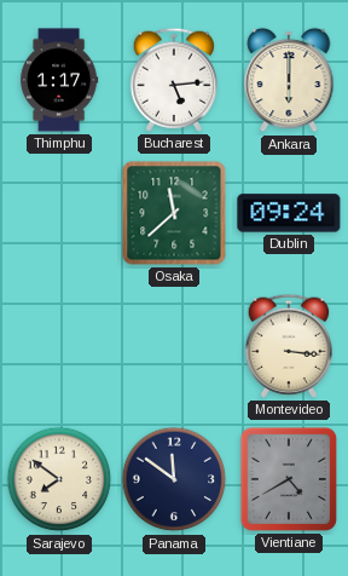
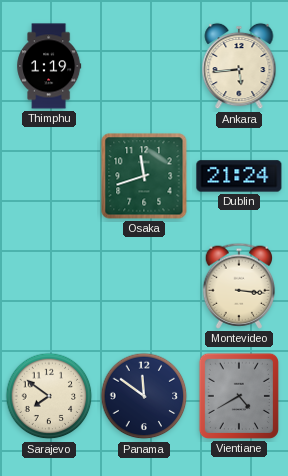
Thimphu: 1:17 -> 1:19 (49, 66)
Bucharest: 5:14 -> none (173, 80)
Ankara: 6:00 -> 5:44 (239, 66)
Osaka: 11:38 -> 11:42 (144, 176)
Dublin: 09:24 -> 21:24 (239, 176)
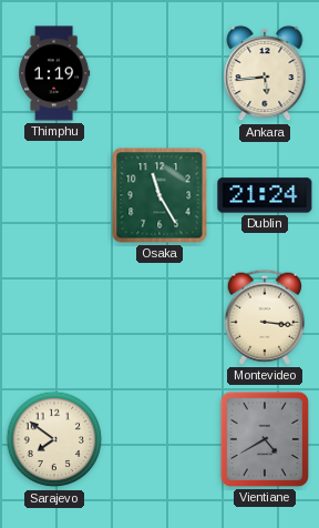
Osaka: 11:42 -> 11:25 (159, 195)
Panama: 11:51 -> none (144, 396)
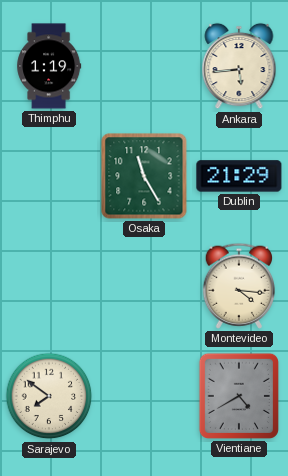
Dublin: 21:24 -> 21:29 (239, 176)
Montevideo: 3:16 -> 4:16 (238, 286)
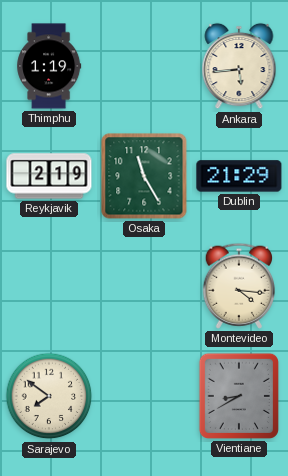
Reykjavik: none -> 2:19 (49, 176)
Vientiane: 4:40 -> 8:40 (239, 396)
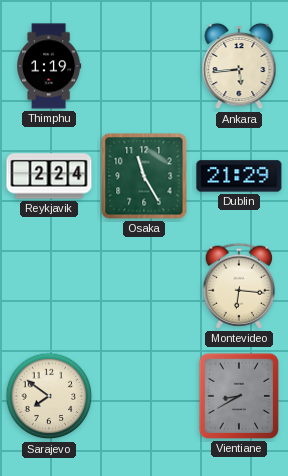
Reykjavik: 2:19 -> 2:24 (49, 176)
Montevideo: 4:16 -> 6:16 (238, 286)
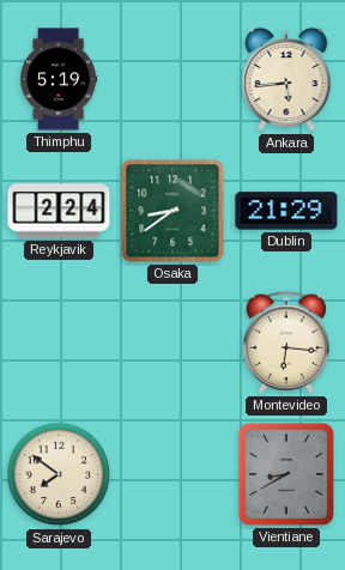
Thimphu: 1:19 -> 5:19 (59, 79)
Osaka: 11:25 -> 8:39 (172, 211)
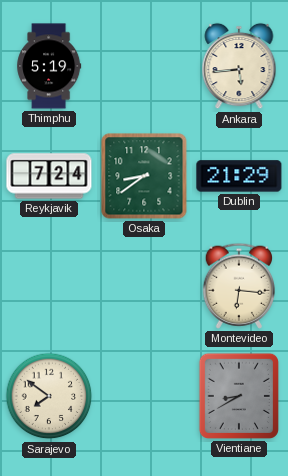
Reykjavik: 2:24 -> 7:24 (49, 176)
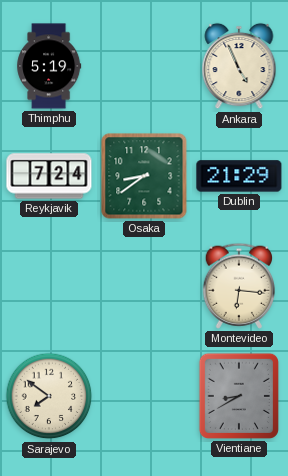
Ankara: 5:44 -> 4:56 (239, 66)
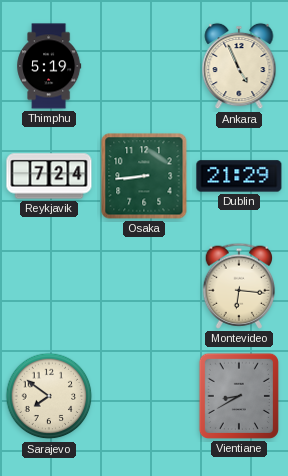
Osaka: 8:39 -> 8:44 (144, 176)
